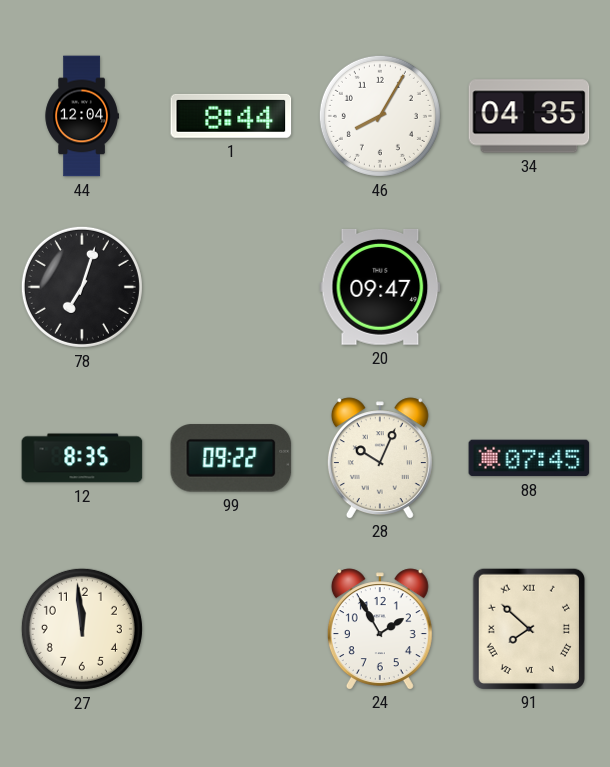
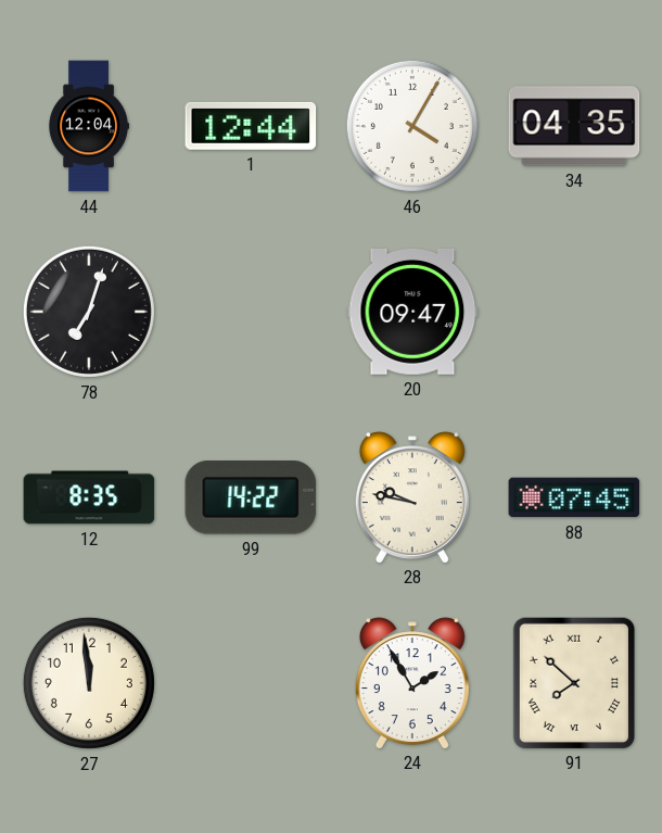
1: 8:44 -> 12:44 (251, 126)
46: 8:05 -> 4:05 (412, 126)
99: 09:22 -> 14:22 (251, 497)
28: 10:04 -> 9:47 (412, 497)
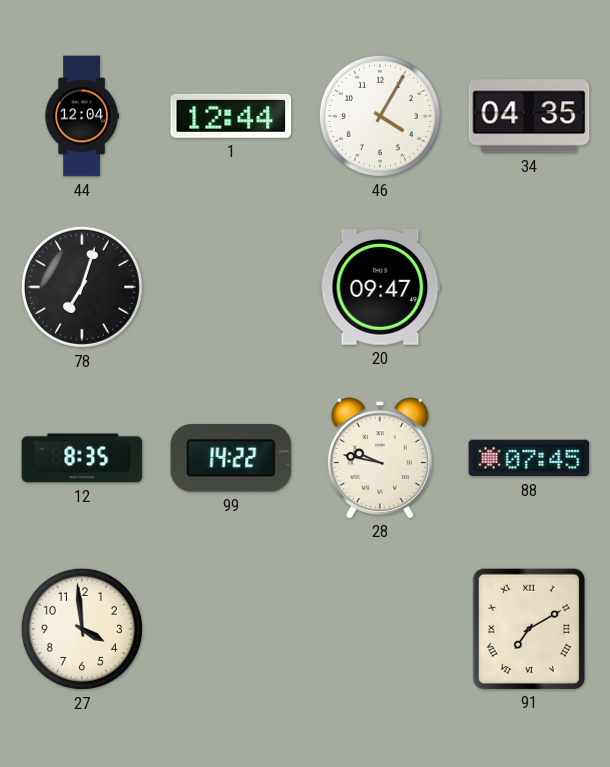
27: 11:59 -> 3:59 (82, 629)
24: 1:55 -> none (412, 683)
91: 7:52 -> 7:10 (528, 628)
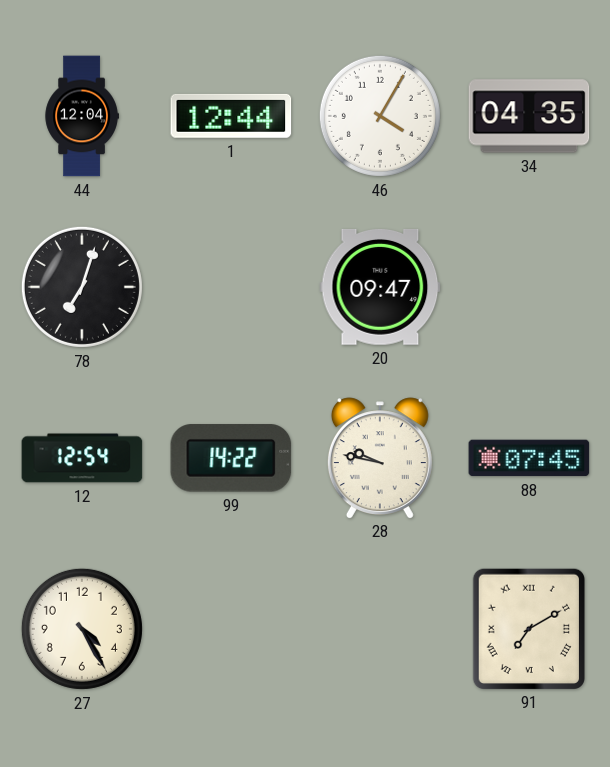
12: 8:35 -> 12:54 (82, 458)
27: 3:59 -> 4:25 (82, 629)
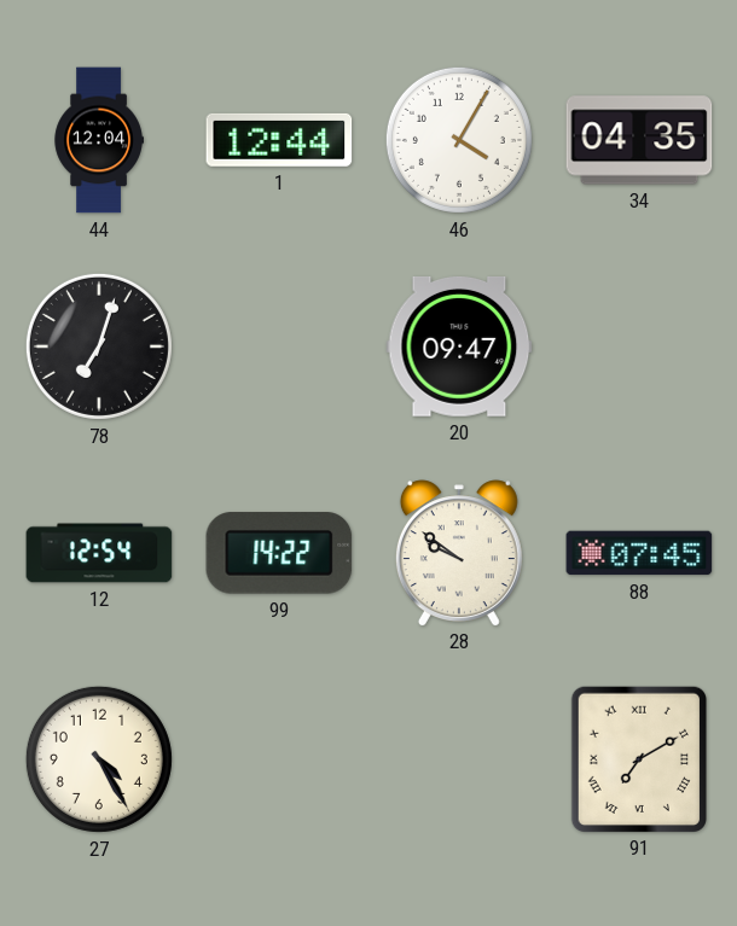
28: 9:47 -> 9:51 (459, 553)
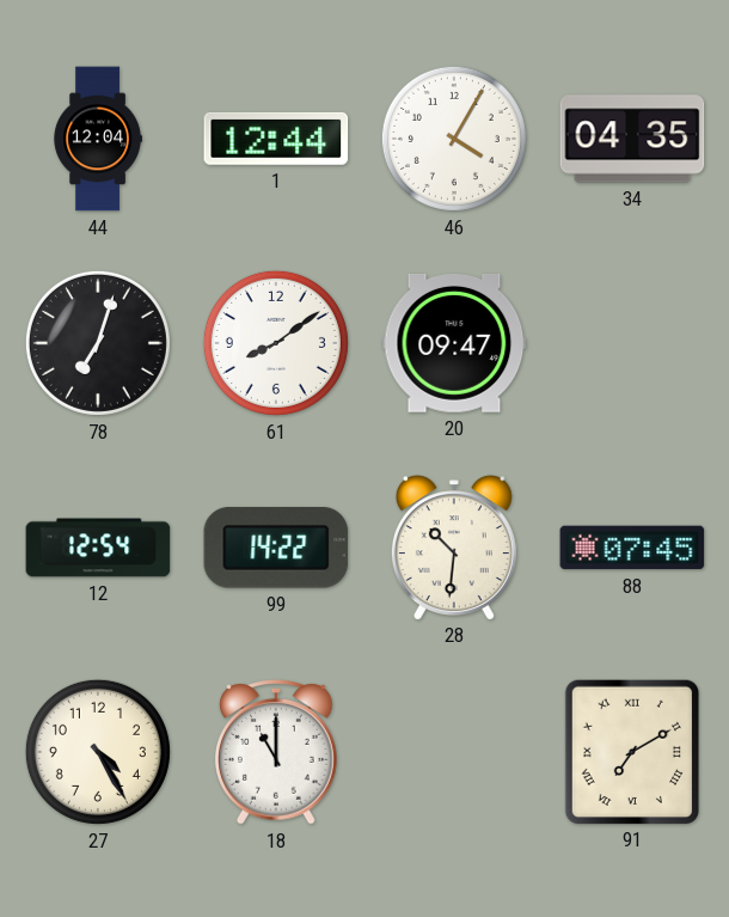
61: none -> 8:09 (276, 343)
28: 9:51 -> 10:31 (454, 548)
18: none -> 11:00 (277, 752)
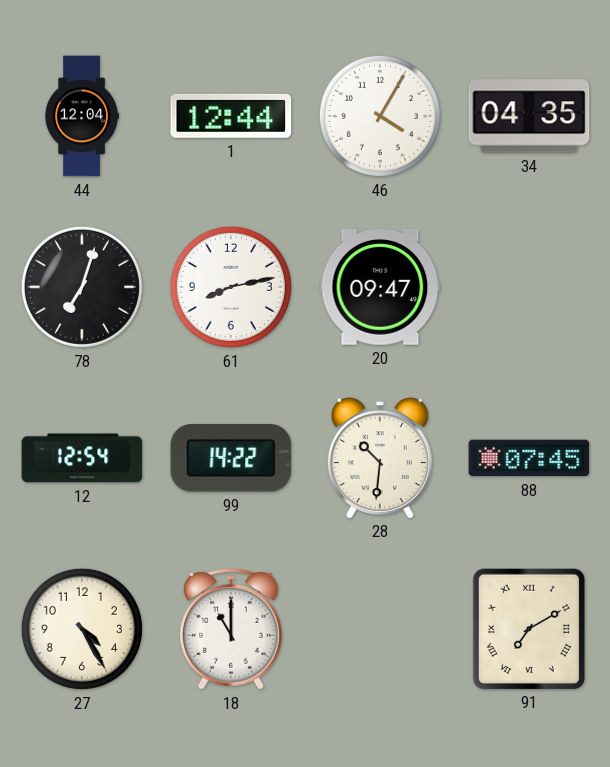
61: 8:09 -> 8:13 (231, 287)
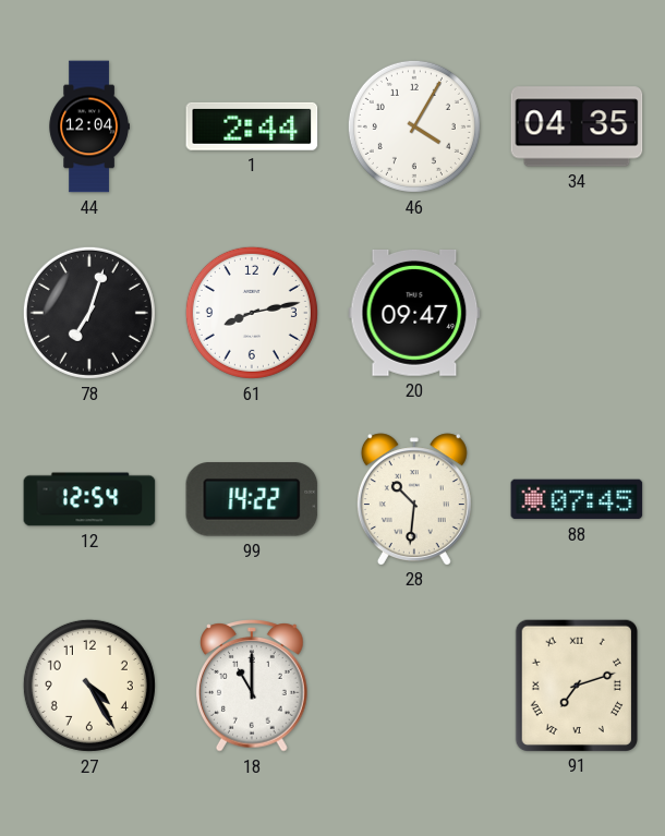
1: 12:44 -> 2:44 (252, 126)
91: 7:10 -> 7:12 (576, 684)
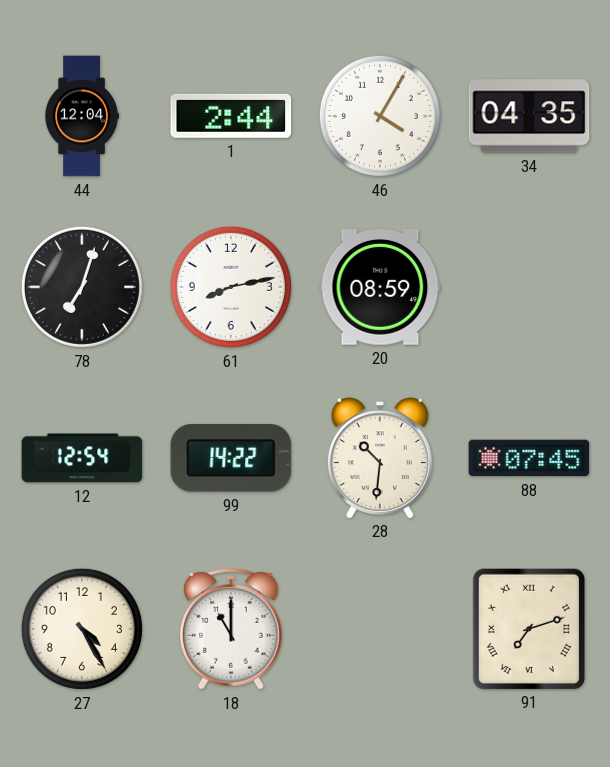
20: 09:47 -> 08:59 (380, 287)
